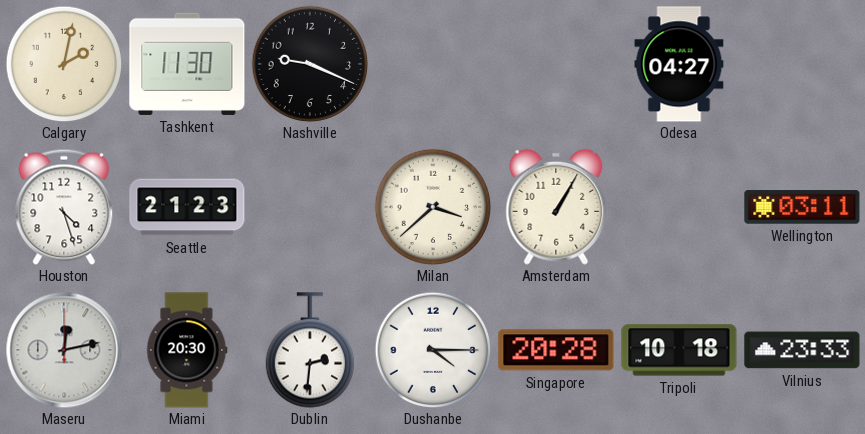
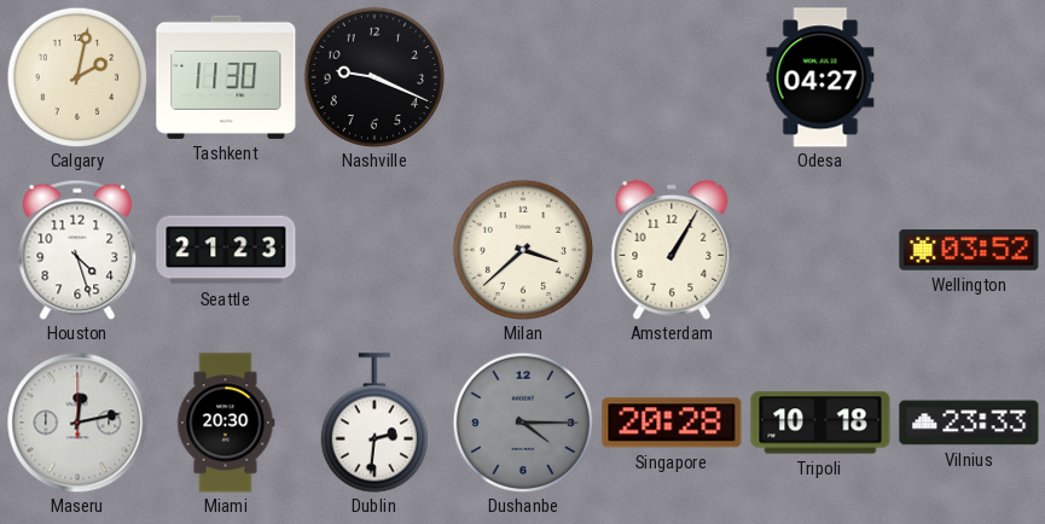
Wellington: 03:11 -> 03:52 (969, 250)
Dushanbe dial: white -> grey (523, 423)
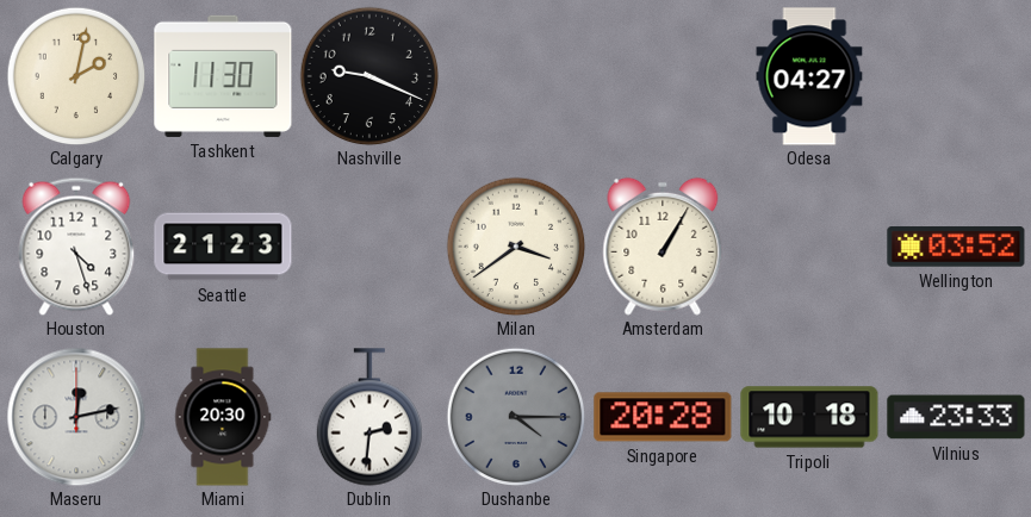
Milan: 3:38 -> 3:39 (516, 247)
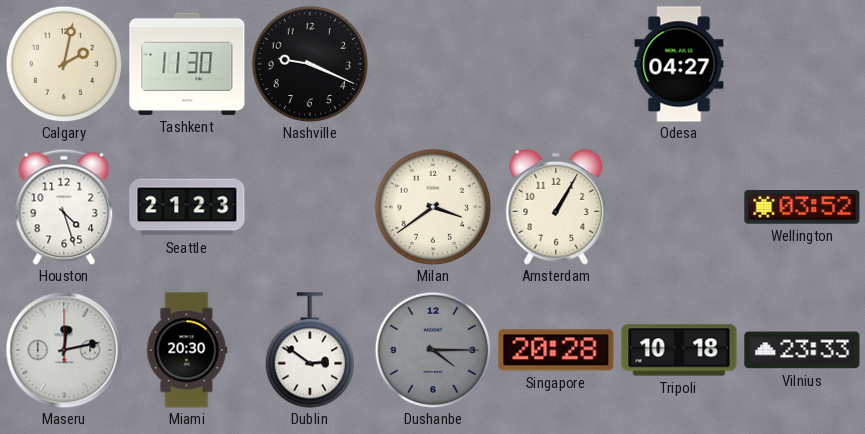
Dublin: 2:31 -> 2:51 (309, 350)
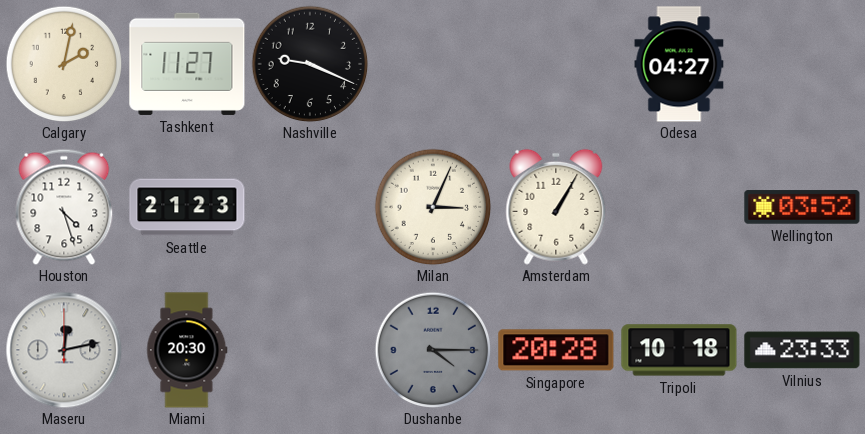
Tashkent: 11:30 -> 11:27 (187, 64)
Milan: 3:39 -> 3:04 (433, 207)
Dublin: 2:51 -> none (309, 350)
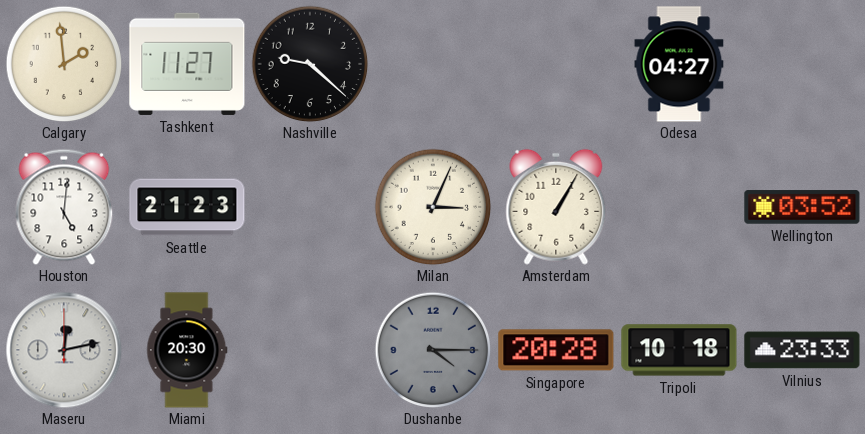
Calgary: 2:02 -> 1:59 (64, 64)
Nashville: 9:19 -> 9:22 (310, 64)
Houston: 4:27 -> 5:01 (64, 207)
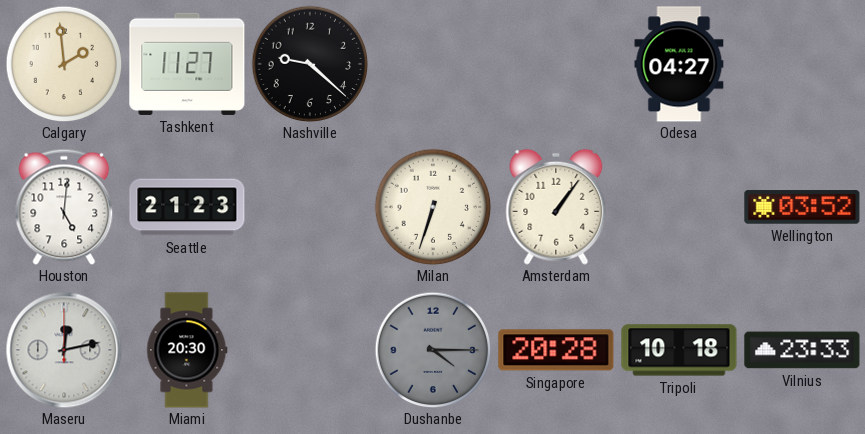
Milan: 3:04 -> 6:33 (433, 207)
Amsterdam: 1:05 -> 1:06 (556, 207)
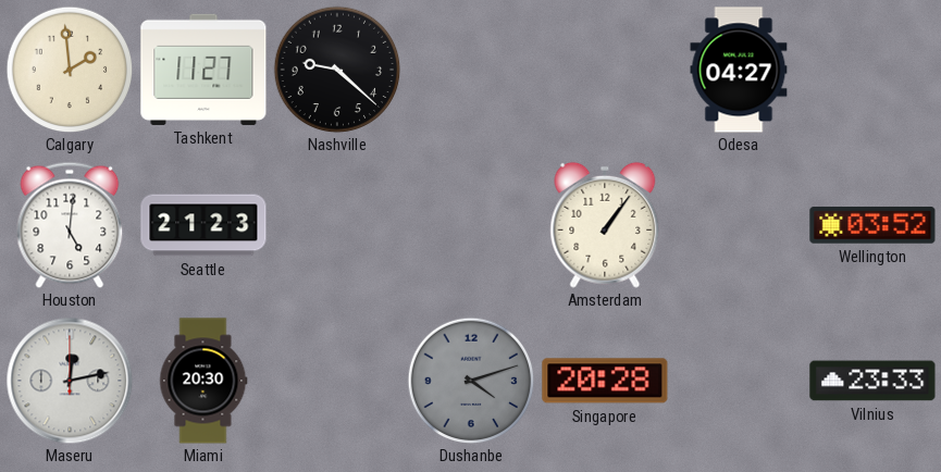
Milan: 6:33 -> none (433, 207)
Dushanbe: 4:15 -> 4:12 (471, 381)
Tripoli: 10:18 -> none (679, 350)
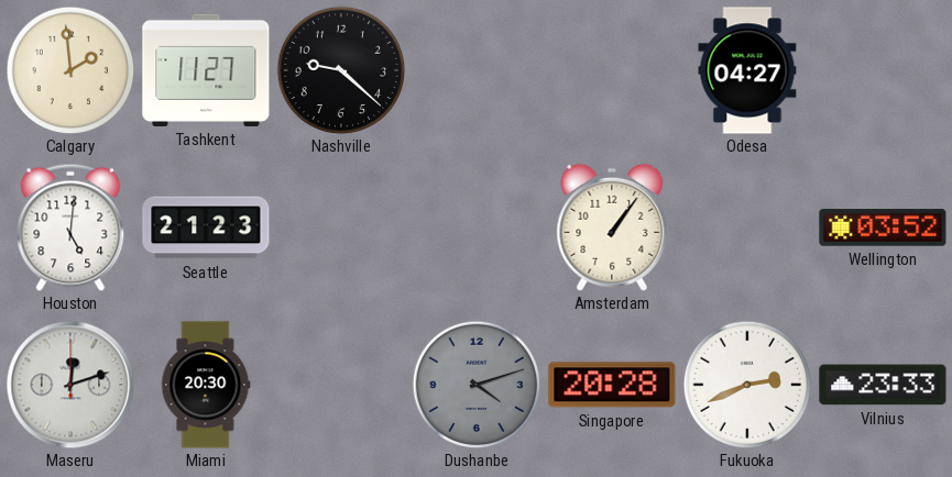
Maseru: 12:13 -> 12:12 (70, 385)
Fukuoka: none -> 2:41 (747, 385)
